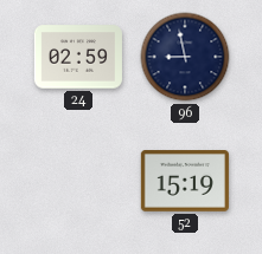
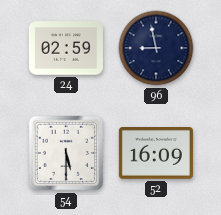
54: none -> 5:30 (66, 153)
52: 15:19 -> 16:09 (156, 153)
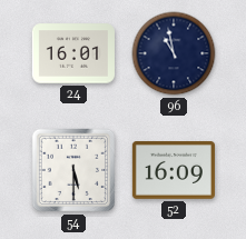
24: 02:59 -> 16:01 (73, 53)
96: 8:58 -> 10:58 (174, 53)
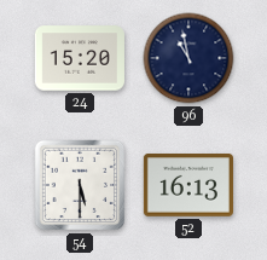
24: 16:01 -> 15:20 (80, 58)
52: 16:09 -> 16:13 (188, 185)
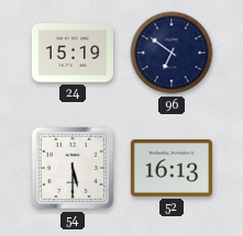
24: 15:20 -> 15:19 (73, 53)
96: 10:58 -> 6:51 (172, 53)
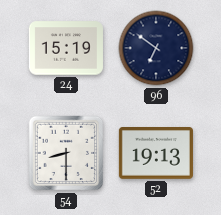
54: 5:30 -> 8:30 (66, 153)
52: 16:13 -> 19:13 (156, 153)
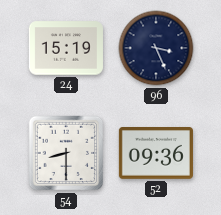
96: 6:51 -> 3:26 (156, 48)
52: 19:13 -> 09:36 (156, 153)
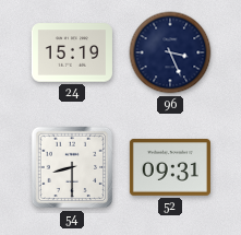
52: 09:36 -> 09:31 (170, 167)
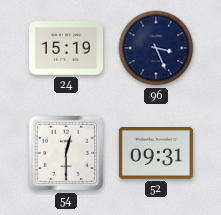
54: 8:30 -> 12:30 (66, 153)
